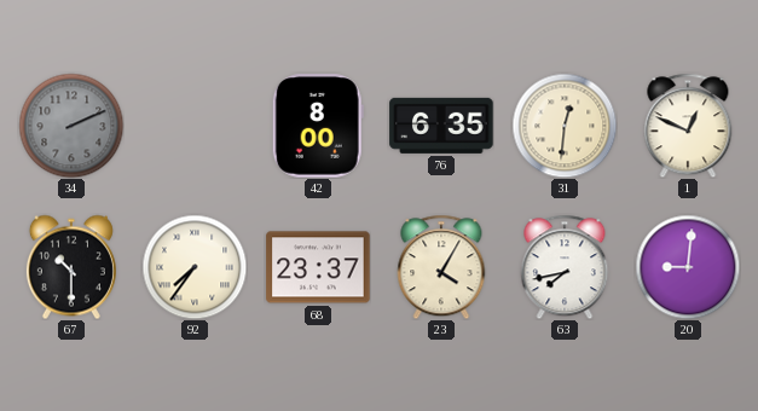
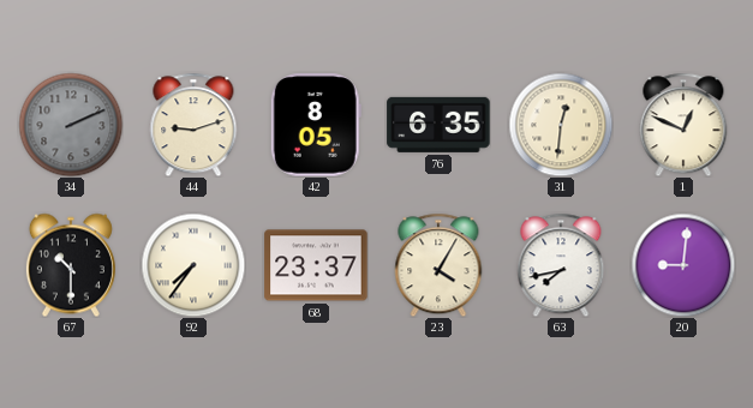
44: none -> 9:12 (193, 125)
42: 8:00 -> 8:05 (316, 125)
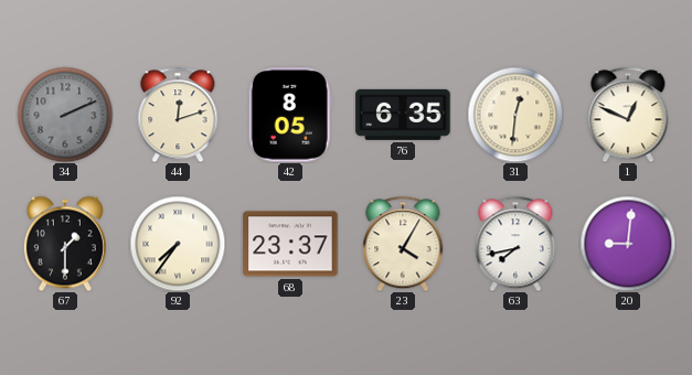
44: 9:12 -> 12:12 (178, 115)
67: 10:30 -> 1:30 (65, 244)
